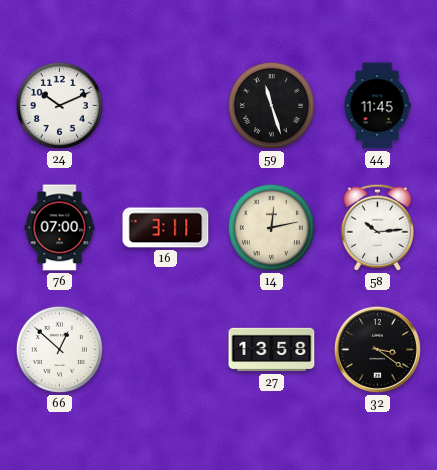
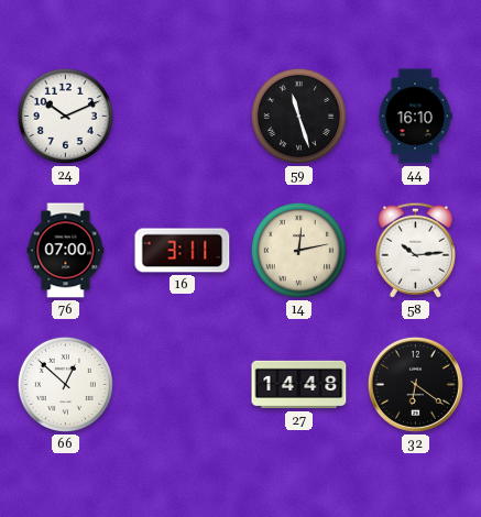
44: 11:45 -> 16:10 (415, 117)
27: 13:58 -> 14:48 (299, 385)
32: 3:21 -> 6:21 (415, 384)
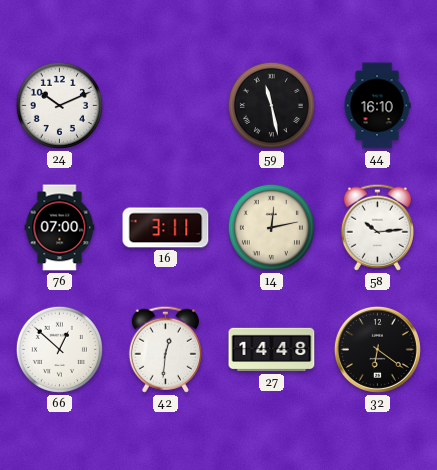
59: 11:27 -> 11:28 (271, 105)
42: none -> 12:31 (165, 349)
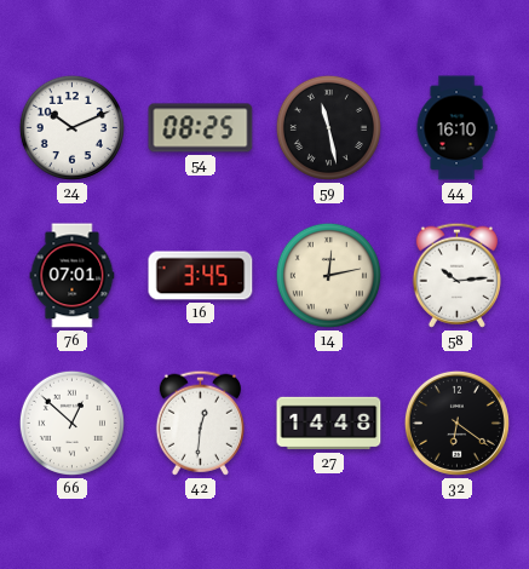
54: none -> 08:25 (201, 128)
76: 07:00 -> 07:01 (73, 276)
16: 3:11 -> 3:45 (201, 276)
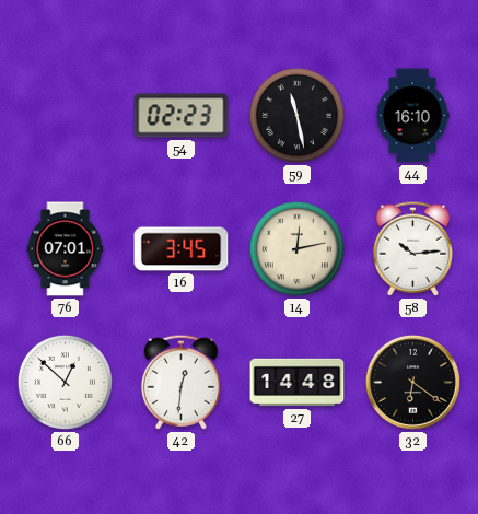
24: 10:11 -> none (71, 127)
54: 08:25 -> 02:23 (182, 116)
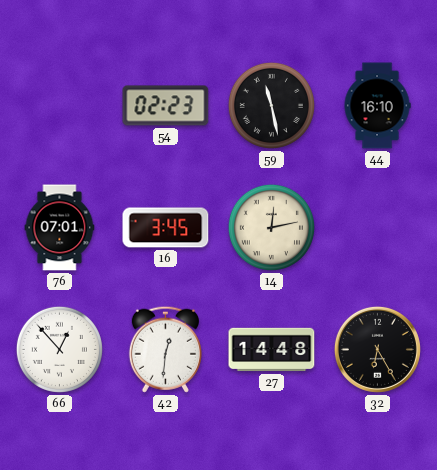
58: 10:14 -> none (412, 248)
66: 12:52 -> 12:53 (59, 349)
32: 6:21 -> 6:25 (377, 349)
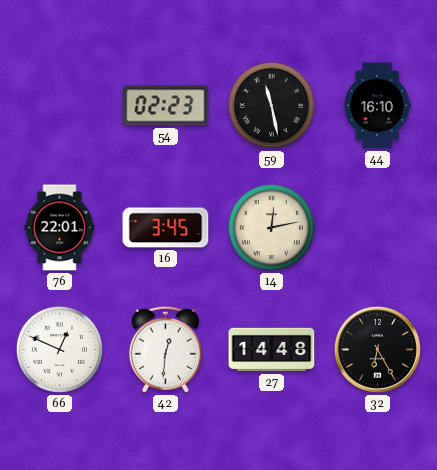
76: 07:01 -> 22:01 (60, 228)
66: 12:53 -> 12:49 (59, 349)
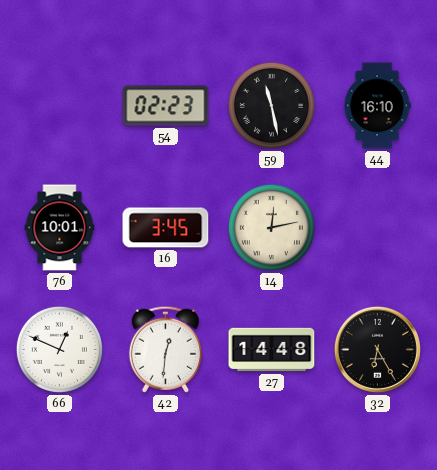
76: 22:01 -> 10:01 (60, 228)
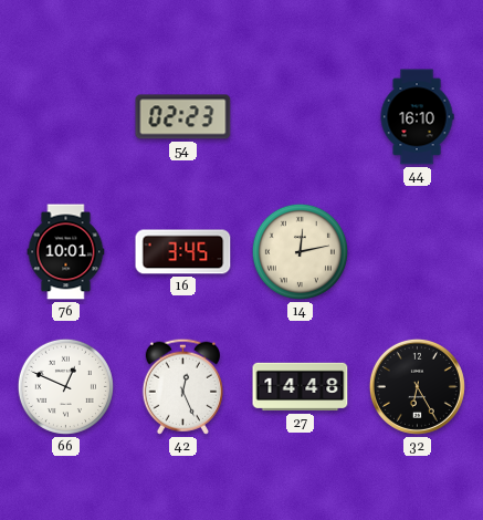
59: 11:28 -> none (271, 105)
42: 12:31 -> 12:26 (182, 386)
